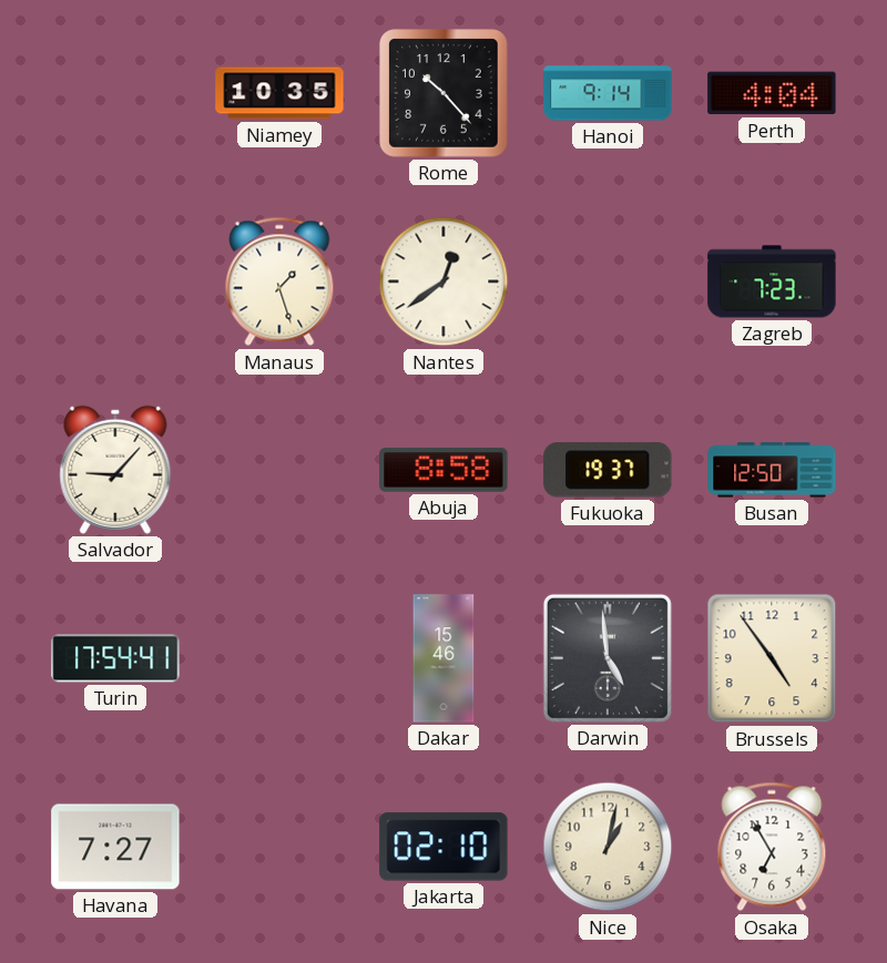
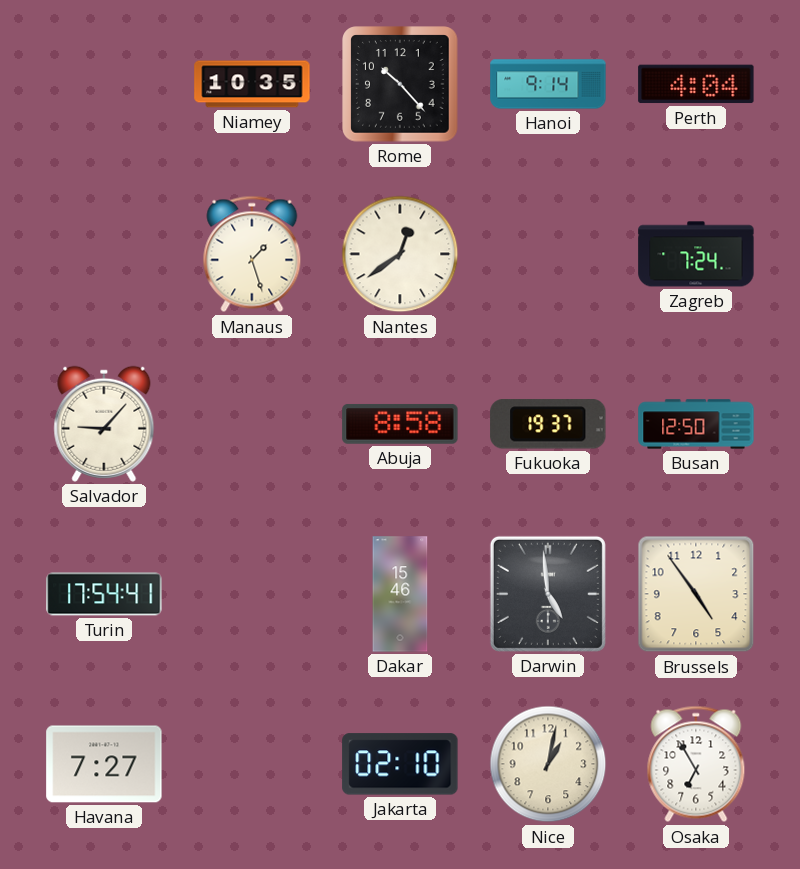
Zagreb: 7:23 -> 7:24 (696, 254)
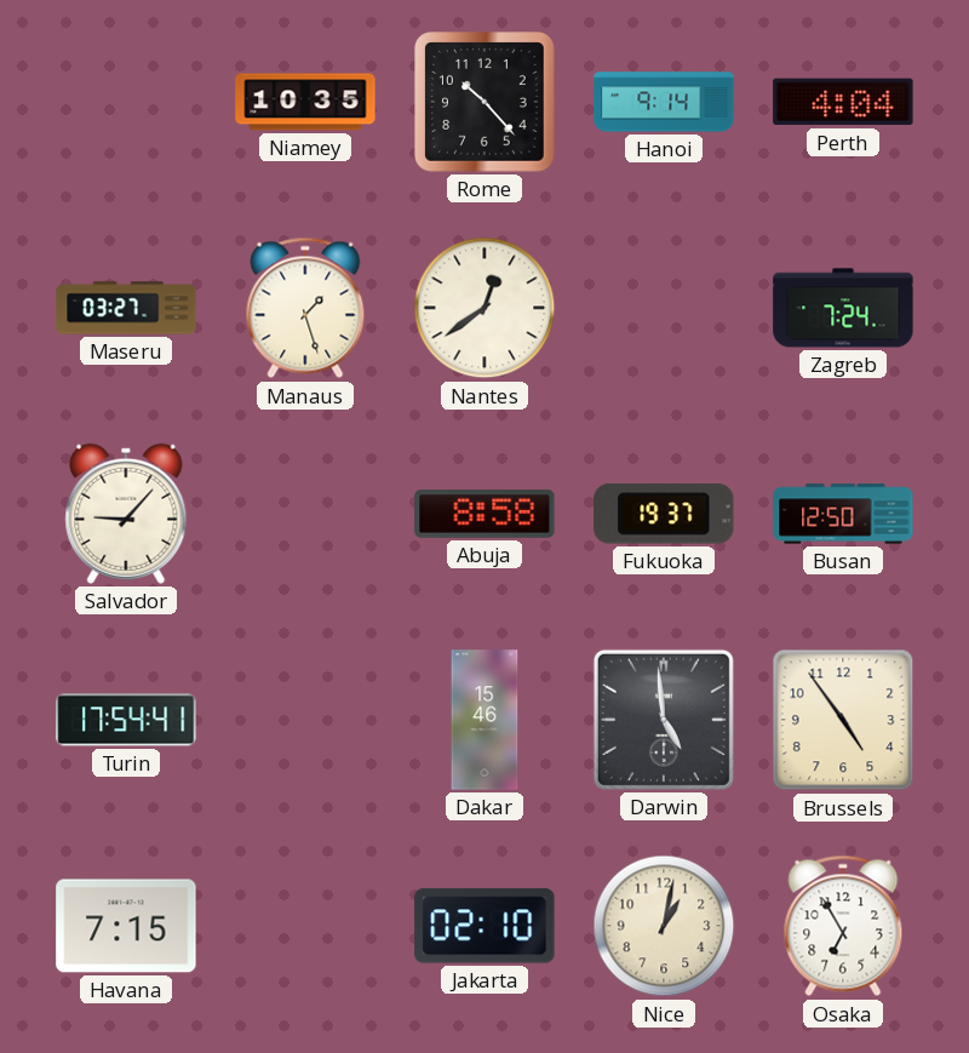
Maseru: none -> 03:27 (126, 308)
Havana: 7:27 -> 7:15 (126, 926)
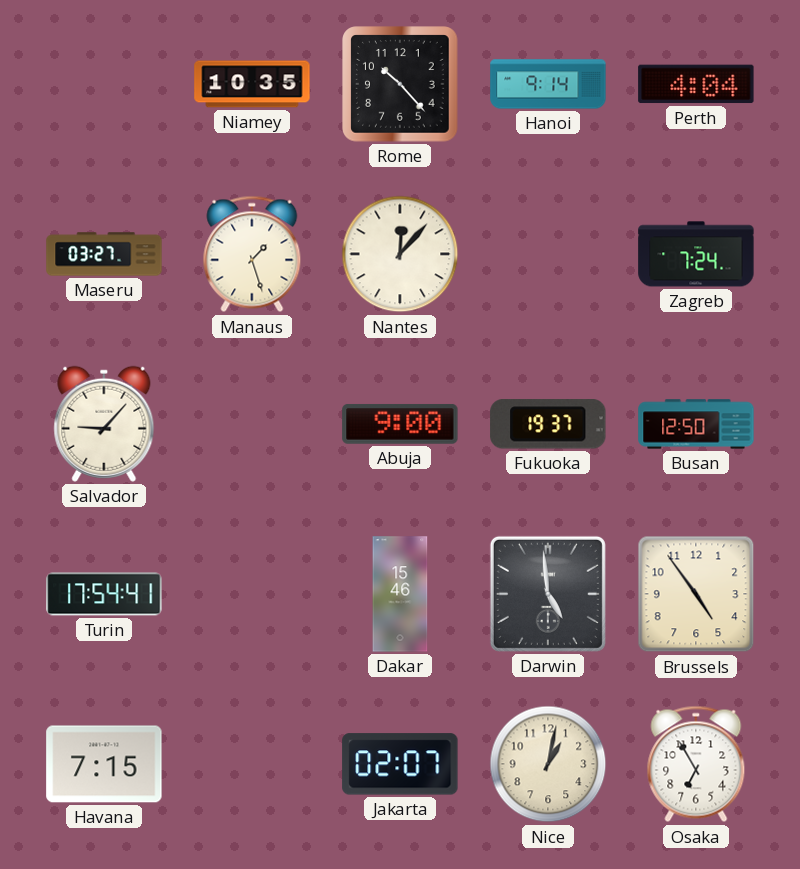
Nantes: 12:39 -> 12:07 (400, 254)
Abuja: 8:58 -> 9:00 (400, 424)
Jakarta: 02:10 -> 02:07 (400, 764)
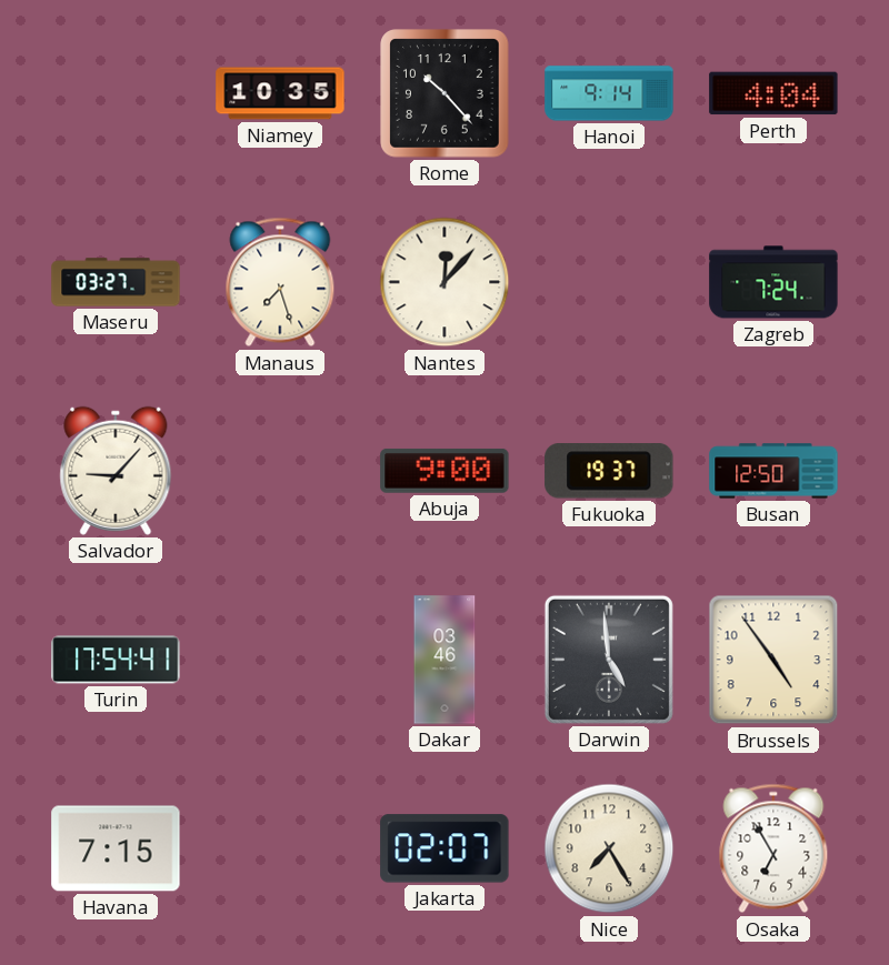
Manaus: 1:27 -> 7:27 (280, 282)
Dakar: 15:46 -> 03:46 (444, 660)
Nice: 1:02 -> 7:25 (609, 848)
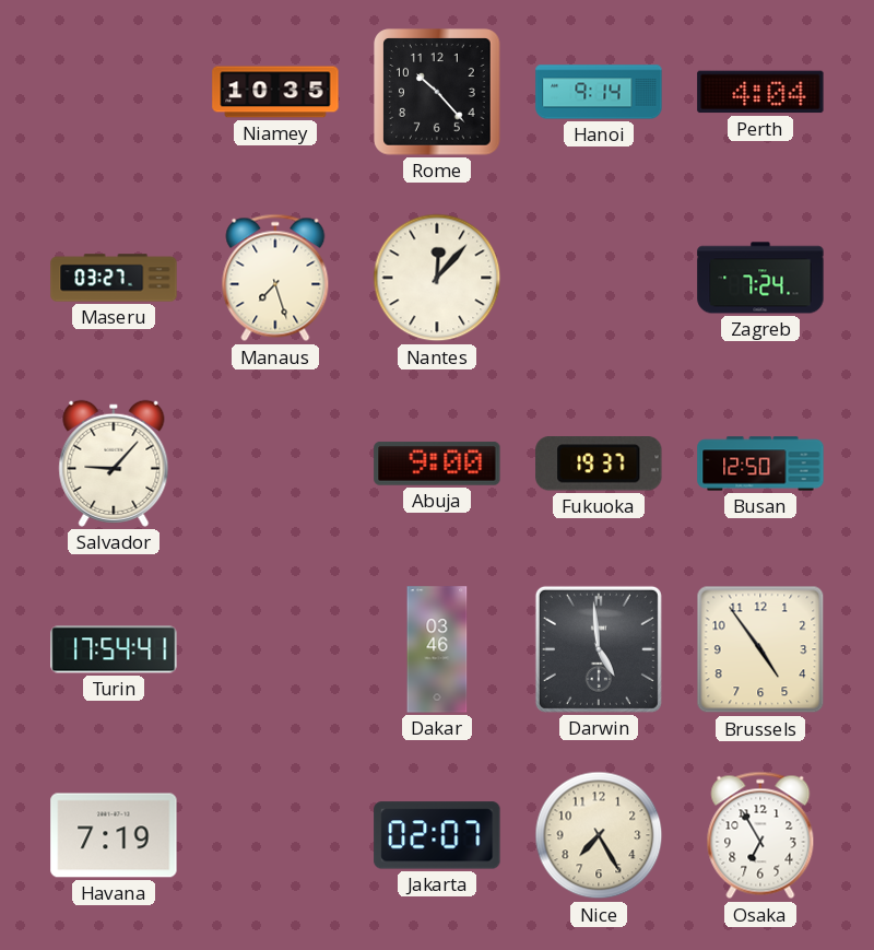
Havana: 7:15 -> 7:19 (114, 835)
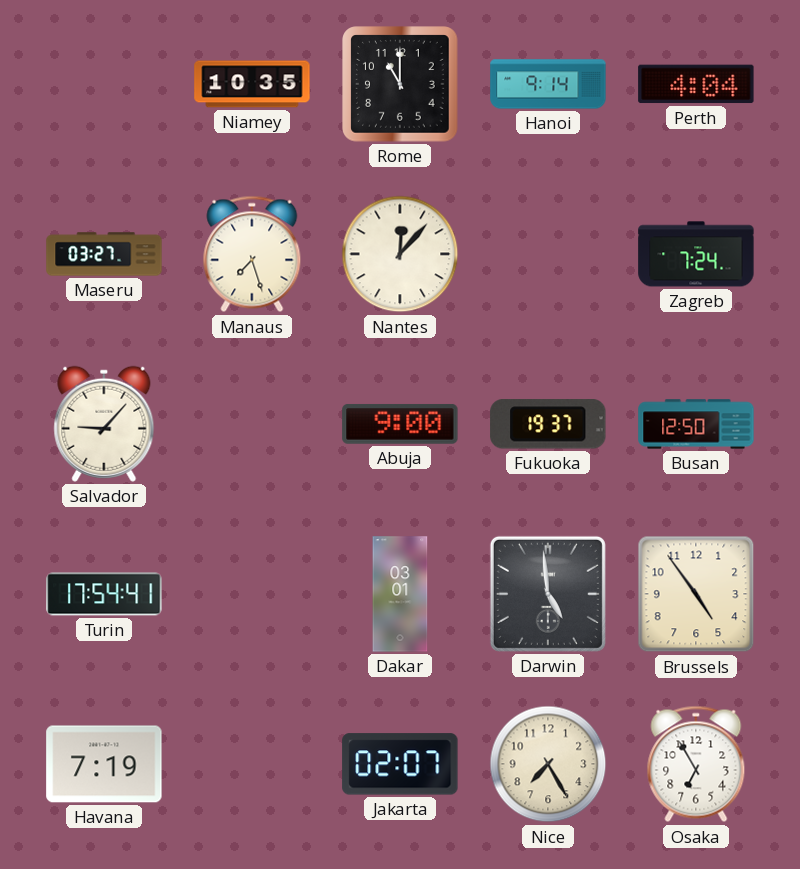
Rome: 10:23 -> 11:00 (400, 84)
Dakar: 03:46 -> 03:01 (400, 594)
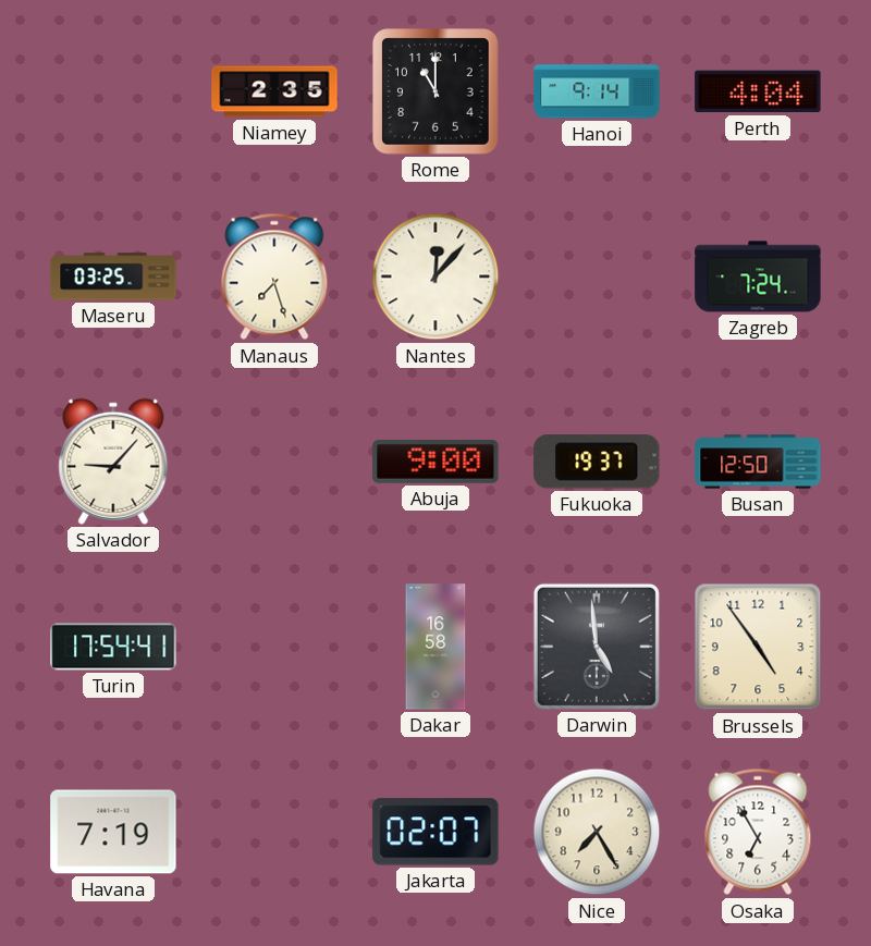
Niamey: 10:35 -> 2:35 (274, 91)
Maseru: 03:27 -> 03:25 (113, 277)
Dakar: 03:01 -> 16:58 (436, 647)
